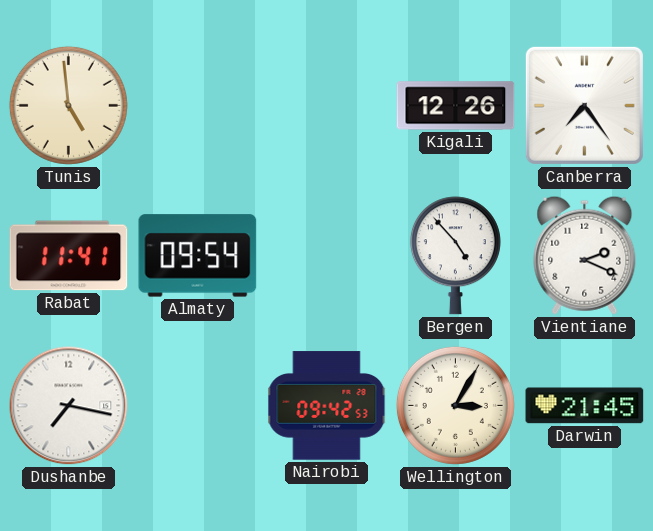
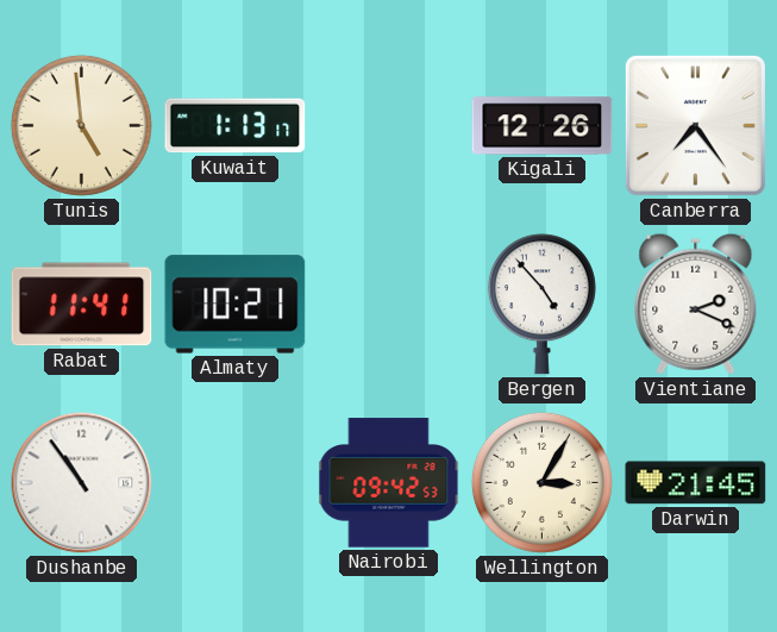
Kuwait: none -> 1:13 (236, 126)
Almaty: 09:54 -> 10:21 (236, 305)
Dushanbe: 7:17 -> 10:54 (82, 483)
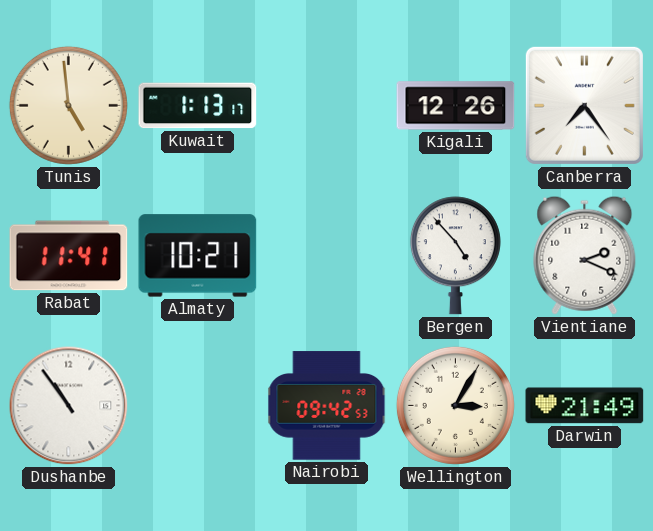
Darwin: 21:45 -> 21:49 (585, 406)
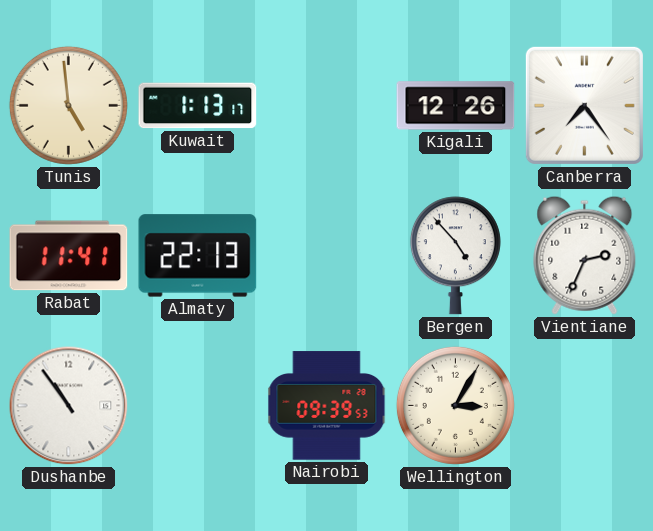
Almaty: 10:21 -> 22:13 (198, 256)
Vientiane: 2:19 -> 2:34 (585, 255)
Nairobi: 09:42 -> 09:39 (327, 406)
Darwin: 21:49 -> none (585, 406)
